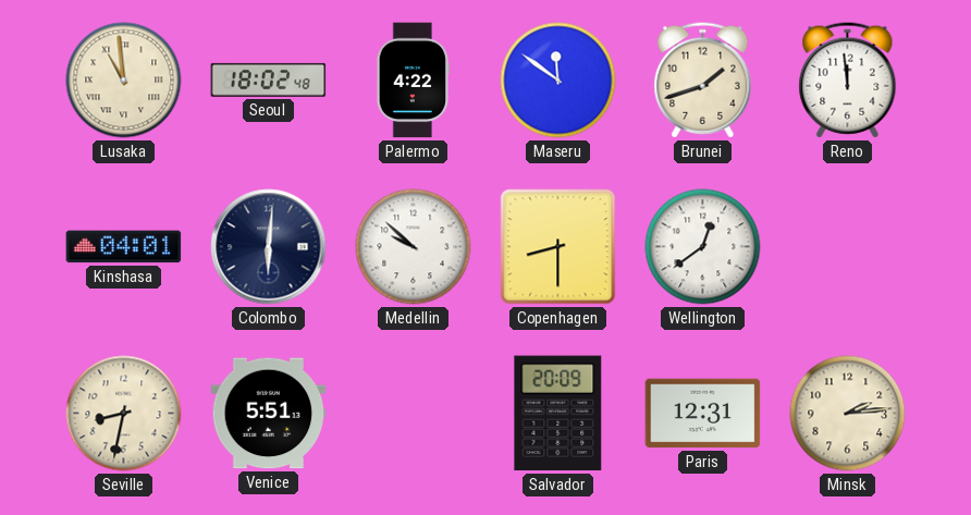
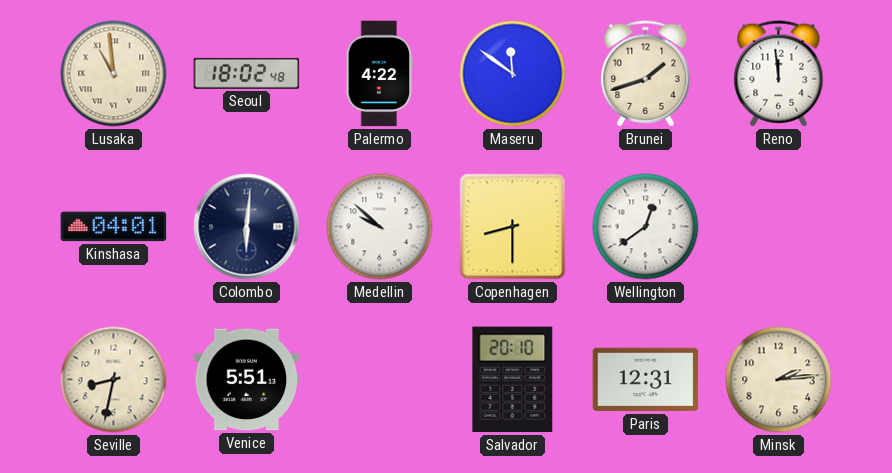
Salvador: 20:09 -> 20:10 (513, 380)
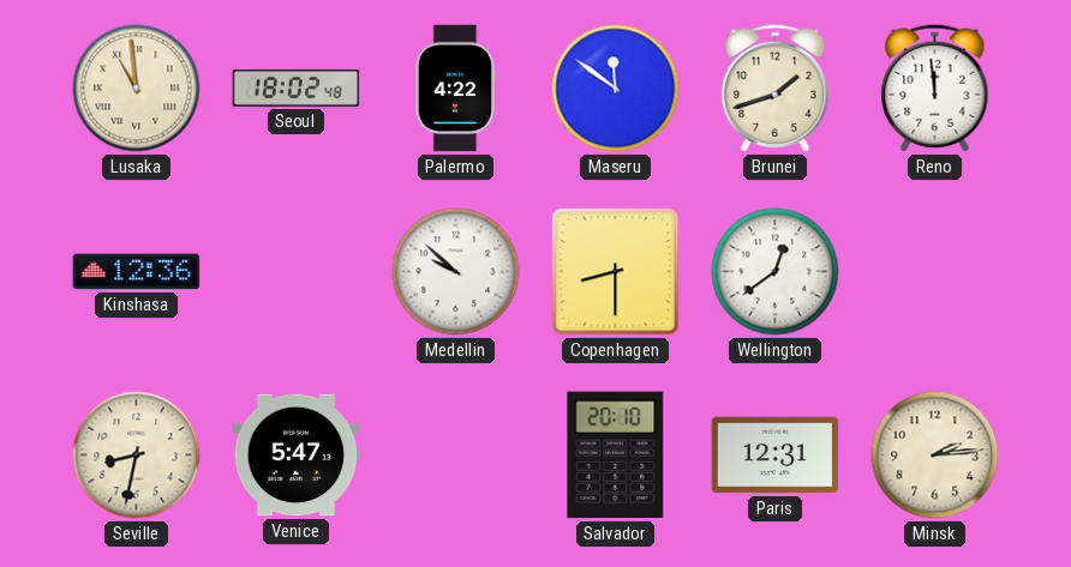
Kinshasa: 04:01 -> 12:36 (137, 272)
Colombo: 6:01 -> none (247, 227)
Venice: 5:51 -> 5:47 (297, 456)
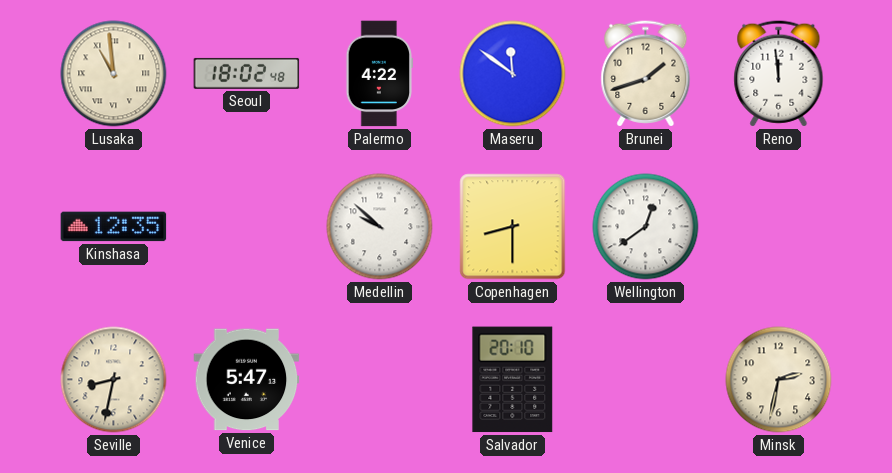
Kinshasa: 12:36 -> 12:35 (114, 227)
Paris: 12:31 -> none (776, 456)
Minsk: 2:14 -> 2:32 (779, 380)
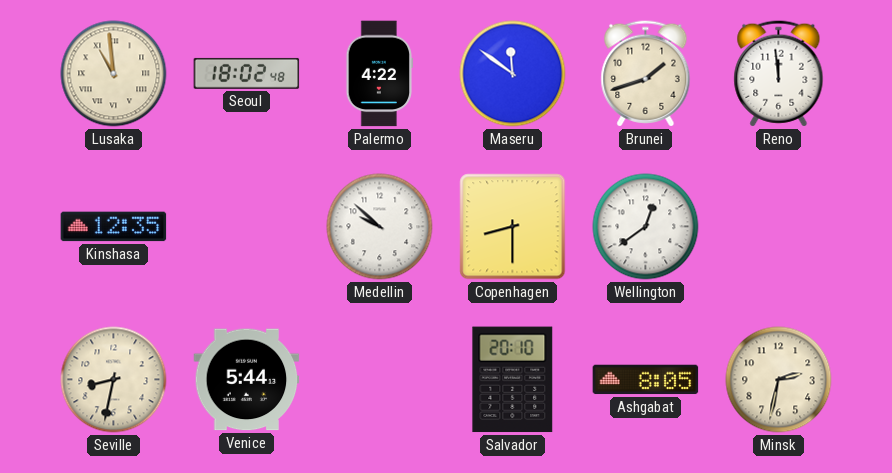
Venice: 5:47 -> 5:44 (247, 380)
Ashgabat: none -> 8:05 (646, 380)
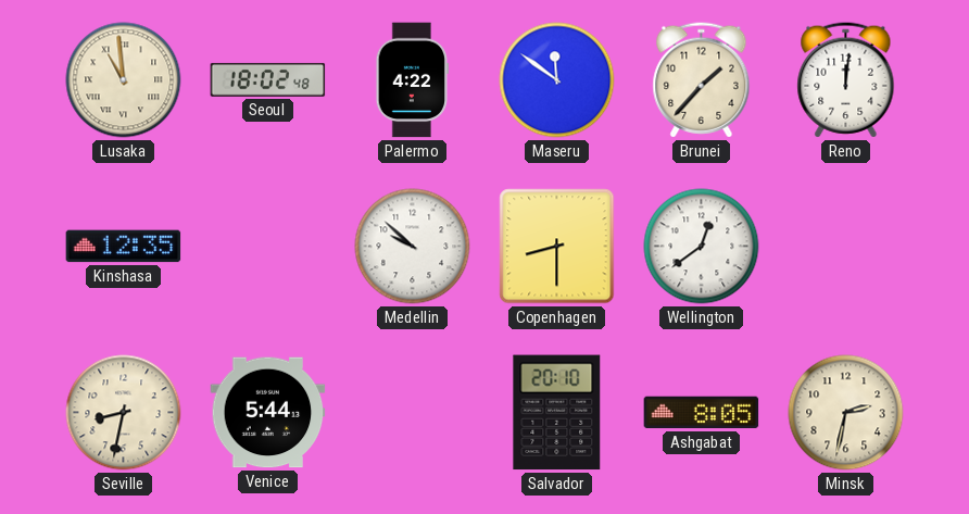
Brunei: 1:42 -> 1:37 (702, 80)
Reno: 11:59 -> 12:01 (846, 80)
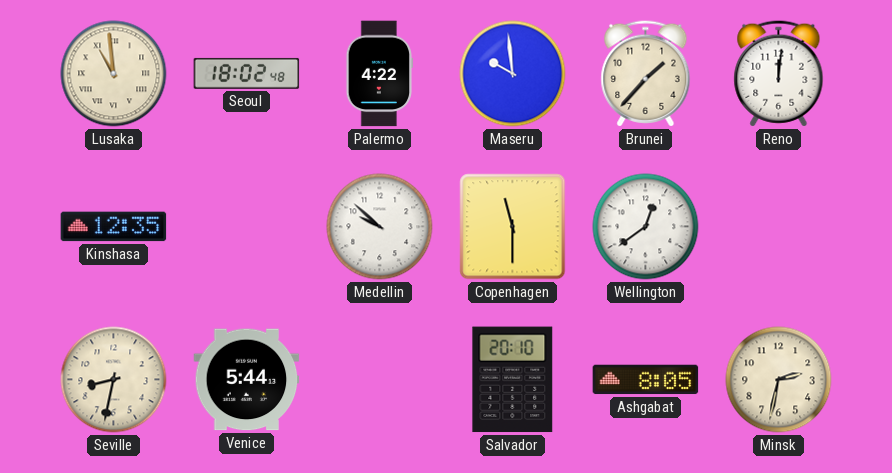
Maseru: 11:51 -> 9:59 (513, 74)
Copenhagen: 8:30 -> 11:30 (513, 227)
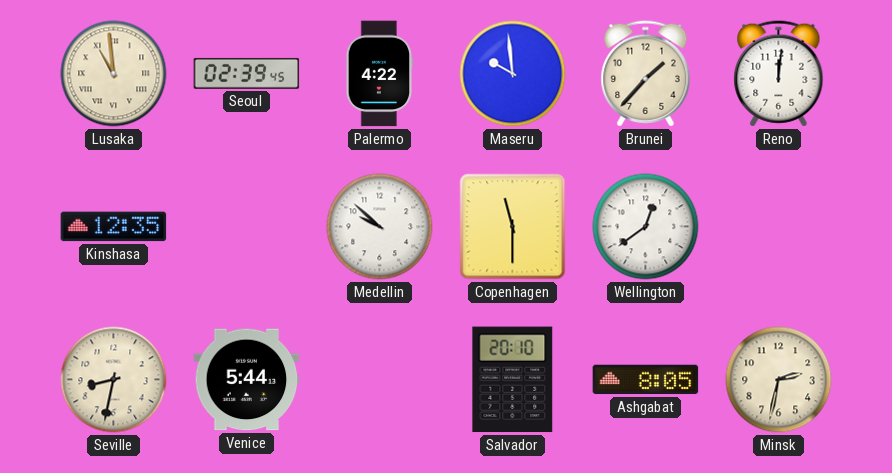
Seoul: 18:02 -> 02:39 (247, 73)
